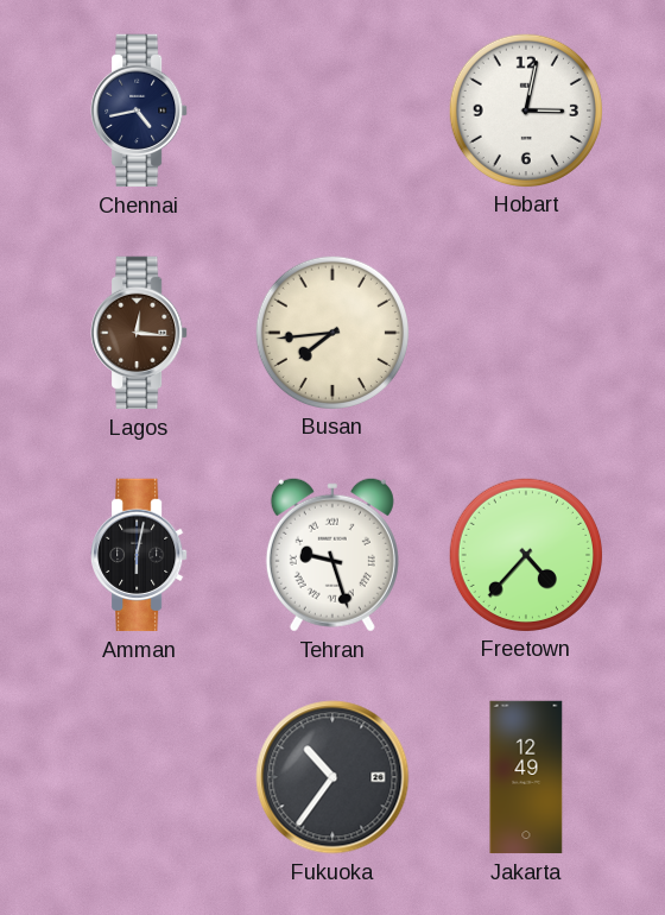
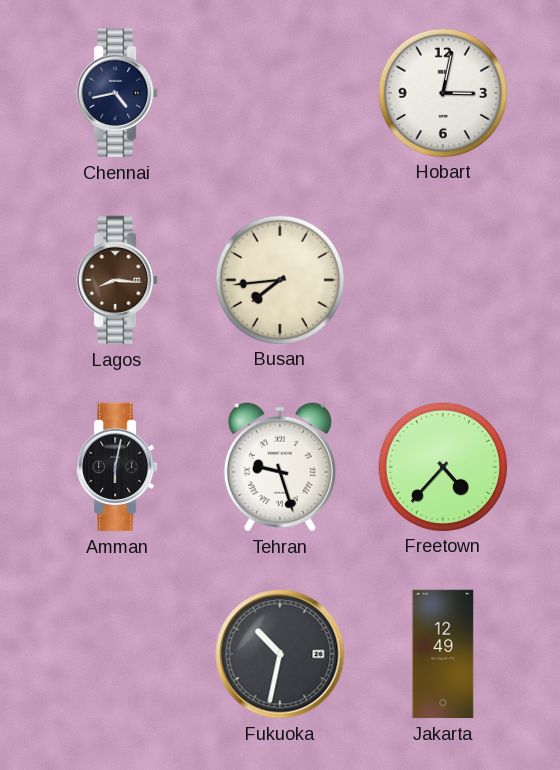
Lagos: 12:16 -> 8:16 (117, 280)
Fukuoka: 10:36 -> 10:32 (280, 654)
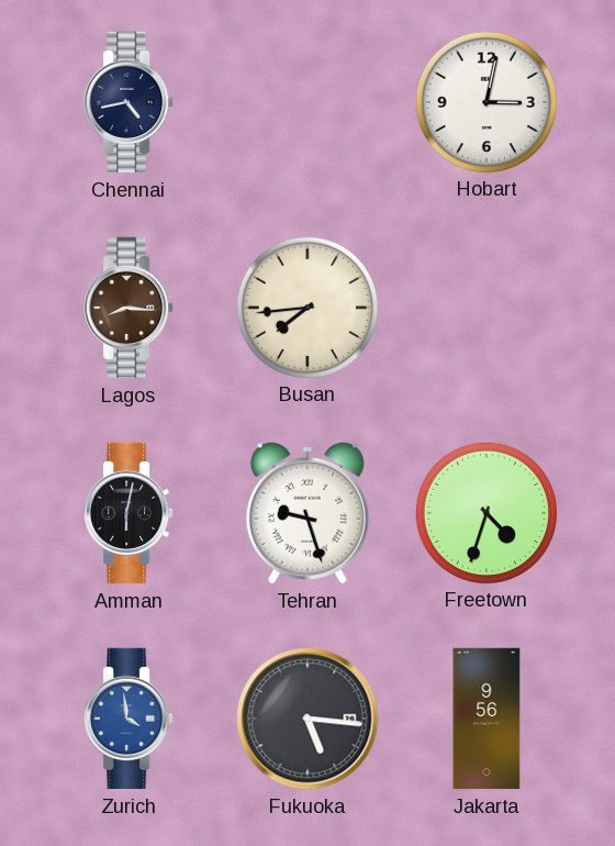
Freetown: 4:37 -> 4:33 (485, 512)
Zurich: none -> 3:59 (128, 719)
Fukuoka: 10:32 -> 5:16 (307, 719)
Jakarta: 12:49 -> 9:56 (487, 719)
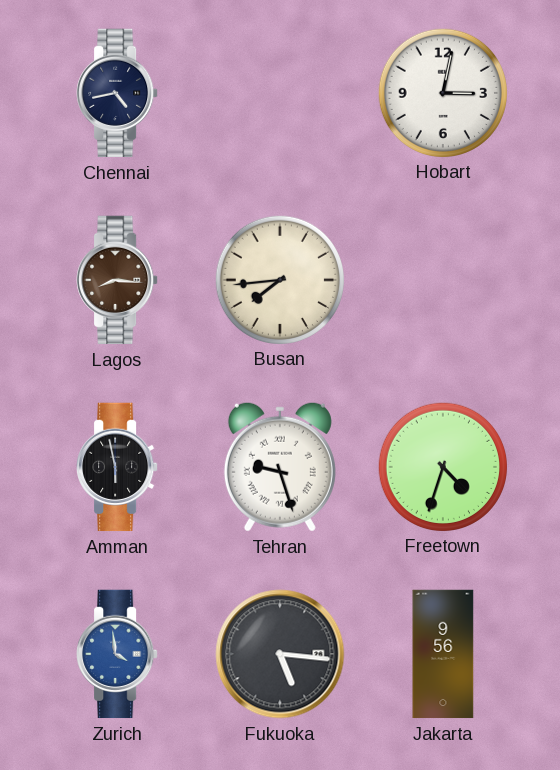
Amman: 6:02 -> 5:58 (117, 467)
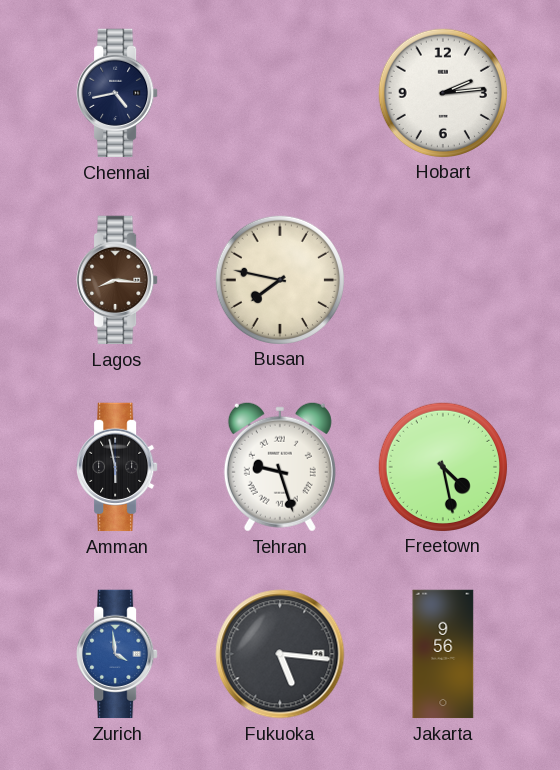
Hobart: 3:02 -> 2:14 (442, 92)
Busan: 7:44 -> 7:47 (279, 279)
Freetown: 4:33 -> 4:28 (442, 466)
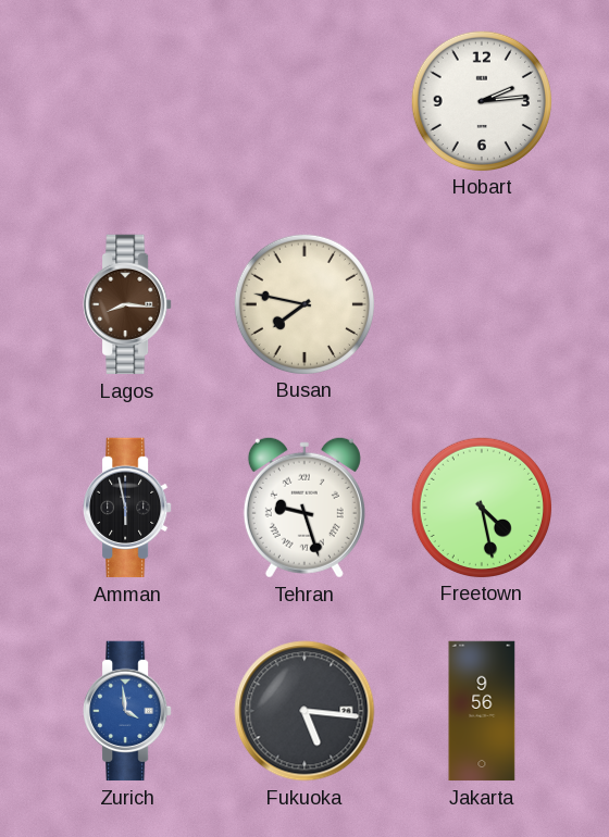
Chennai: 4:43 -> none (117, 93)
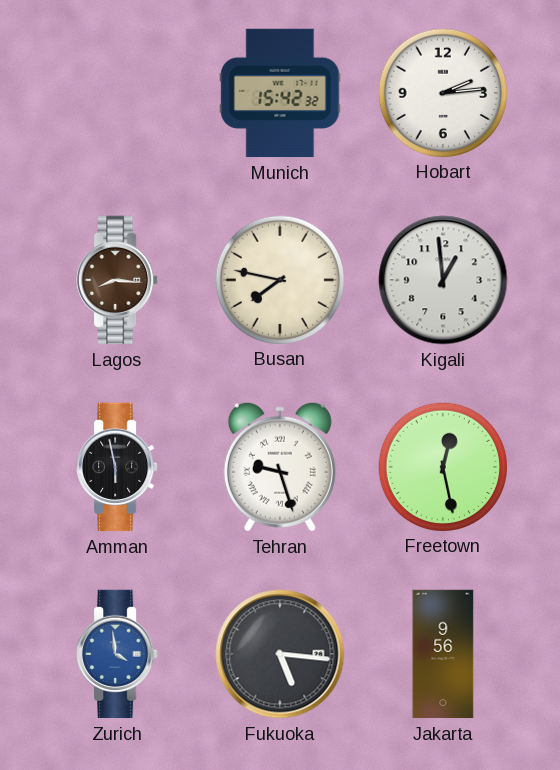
Munich: none -> 15:42 (280, 93)
Kigali: none -> 12:59 (443, 280)
Freetown: 4:28 -> 12:28 (442, 466)
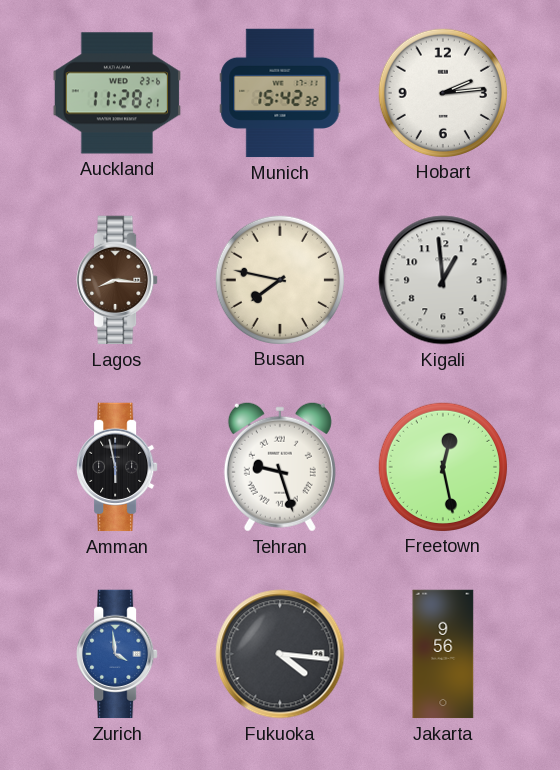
Auckland: none -> 11:28 (116, 93)
Fukuoka: 5:16 -> 4:16 (280, 654)
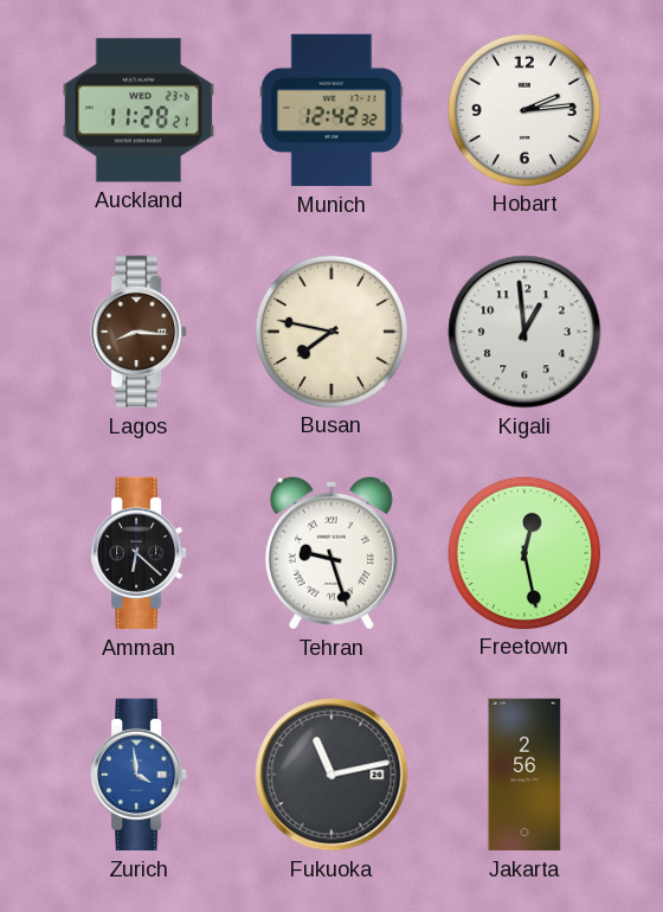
Munich: 15:42 -> 12:42 (331, 110)
Amman: 5:58 -> 6:22 (139, 553)
Fukuoka: 4:16 -> 11:13 (331, 775)
Jakarta: 9:56 -> 2:56 (524, 775)
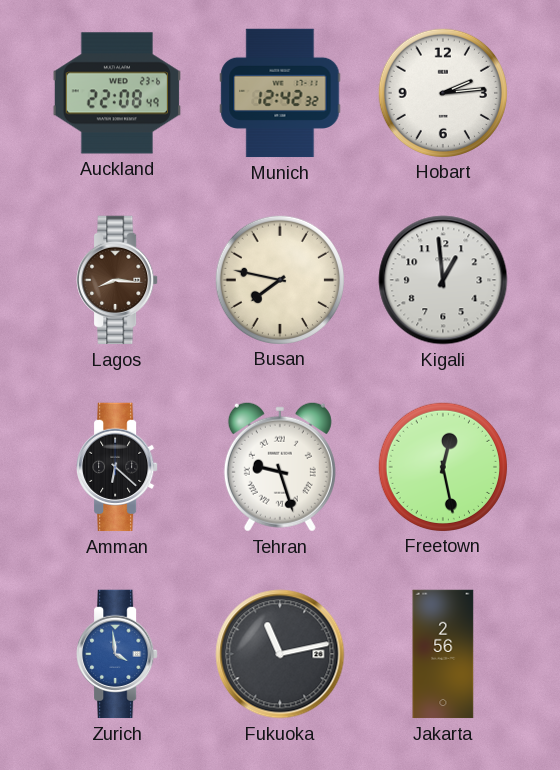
Auckland: 11:28 -> 22:08 (116, 93)
